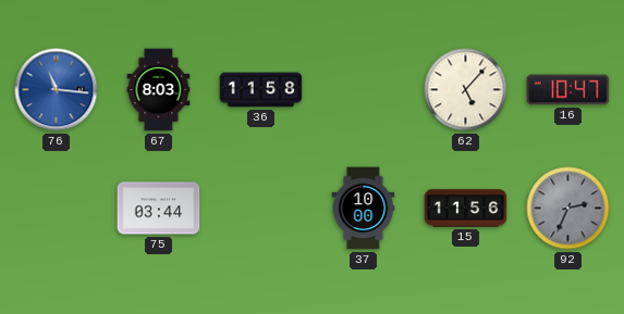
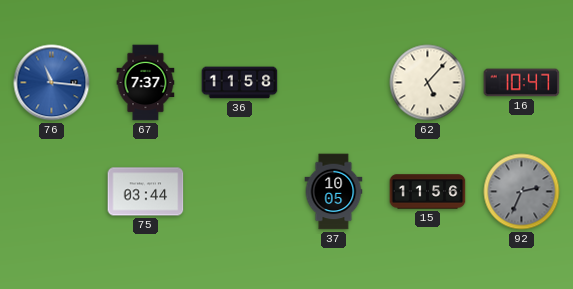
67: 8:03 -> 7:37 (146, 83)
37: 10:00 -> 10:05 (334, 192)
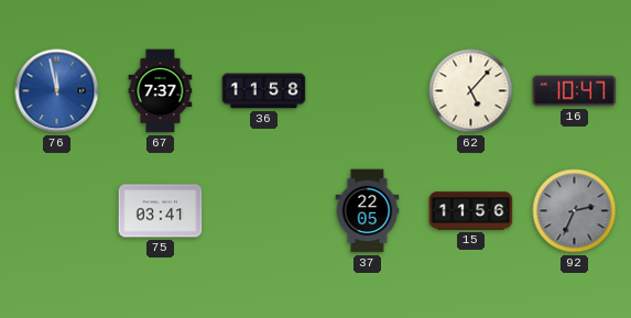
76: 11:16 -> 11:58 (57, 91)
75: 03:44 -> 03:41 (161, 211)
37: 10:05 -> 22:05 (368, 211)
